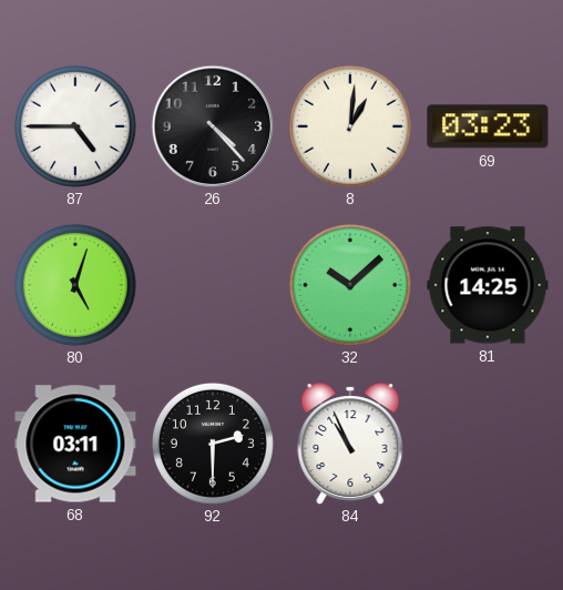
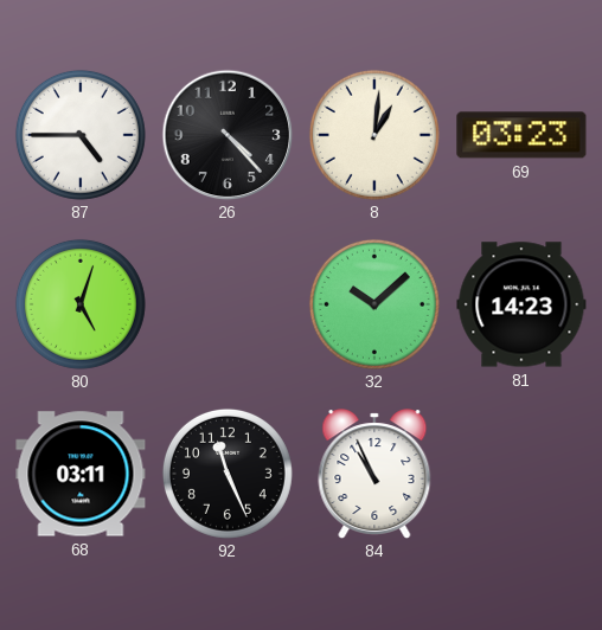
81: 14:25 -> 14:23 (521, 304)
92: 2:30 -> 11:26 (228, 474)
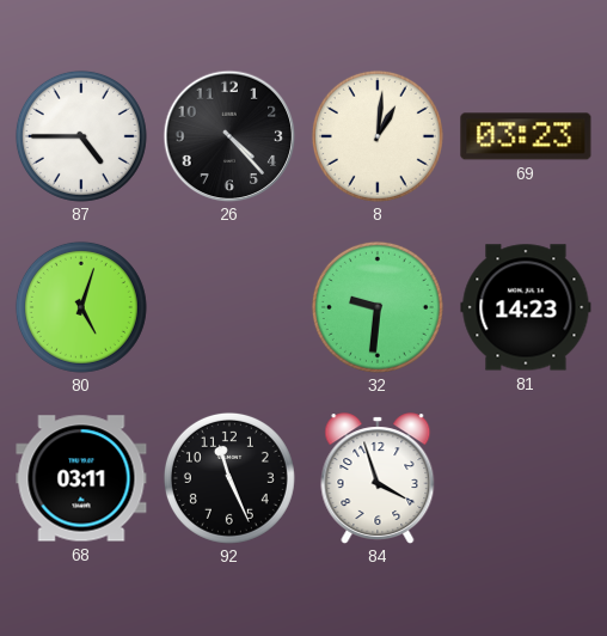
32: 10:08 -> 9:31 (378, 307)
84: 10:56 -> 3:57 (378, 478)
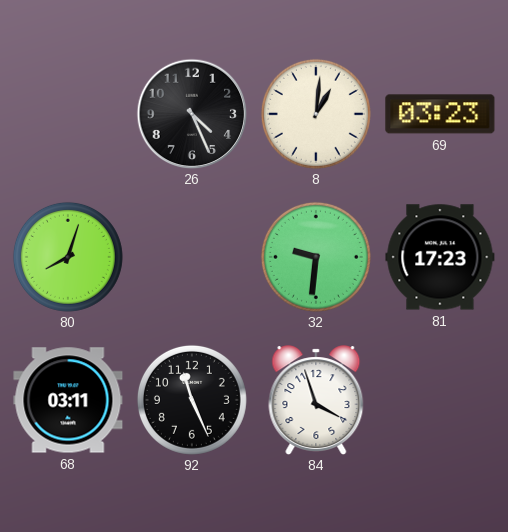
87: 4:45 -> none (81, 136)
26: 4:23 -> 4:26 (192, 114)
80: 5:03 -> 8:03 (68, 257)
81: 14:23 -> 17:23 (440, 257)
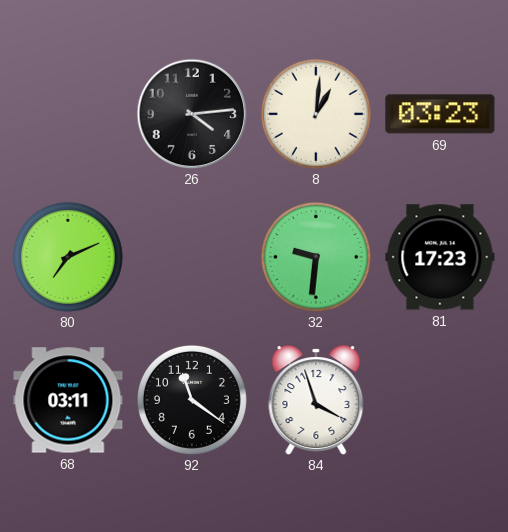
26: 4:26 -> 4:14 (192, 114)
80: 8:03 -> 7:11 (68, 257)
92: 11:26 -> 11:21 (192, 400)
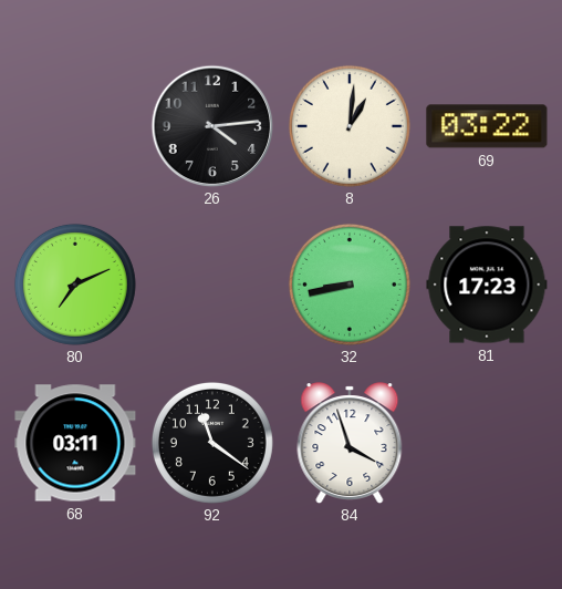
69: 03:23 -> 03:22 (487, 126)
32: 9:31 -> 8:43 (350, 285)
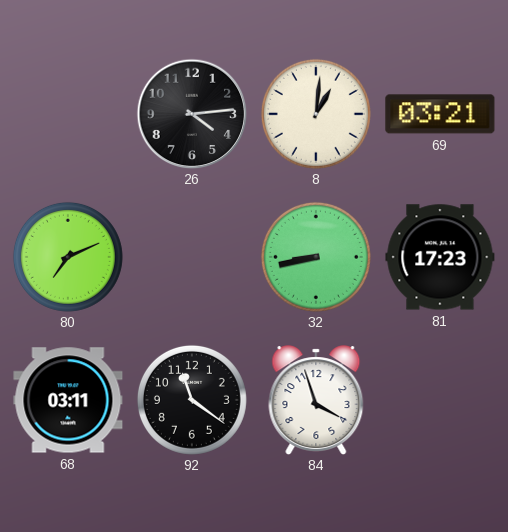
69: 03:22 -> 03:21 (440, 114)
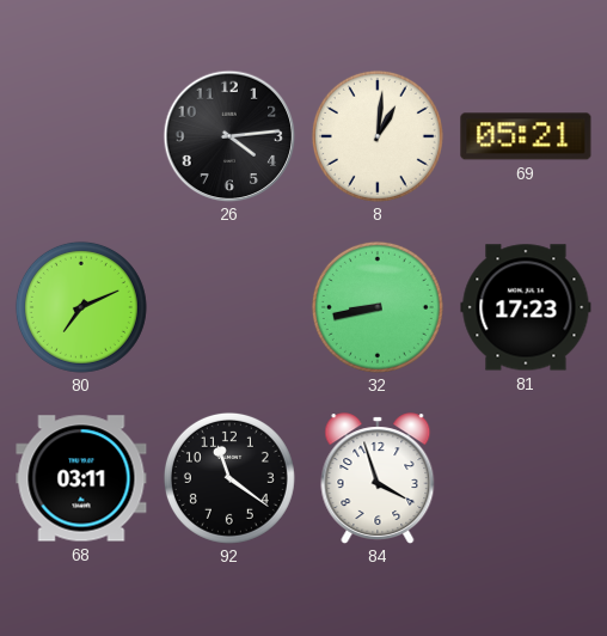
69: 03:21 -> 05:21 (526, 136)
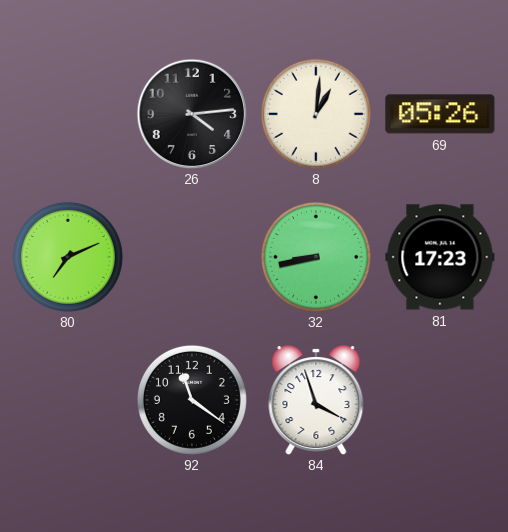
69: 05:21 -> 05:26 (440, 114)
68: 03:11 -> none (81, 478)
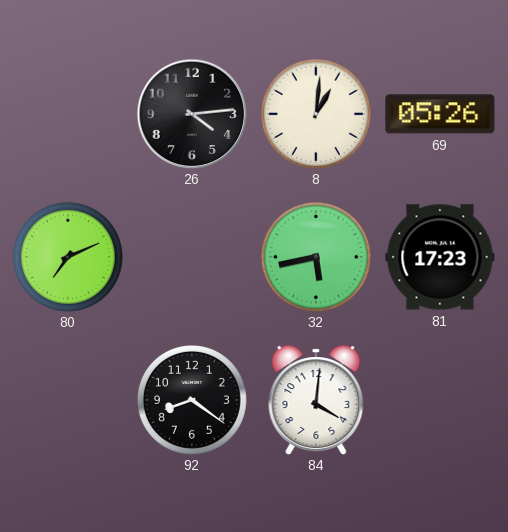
32: 8:43 -> 5:43 (316, 257)
92: 11:21 -> 8:21 (192, 400)
84: 3:57 -> 4:01 (316, 400)
